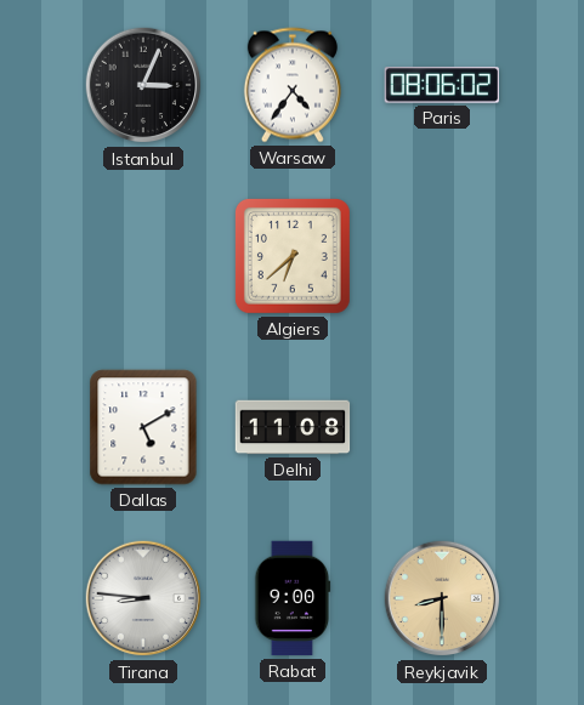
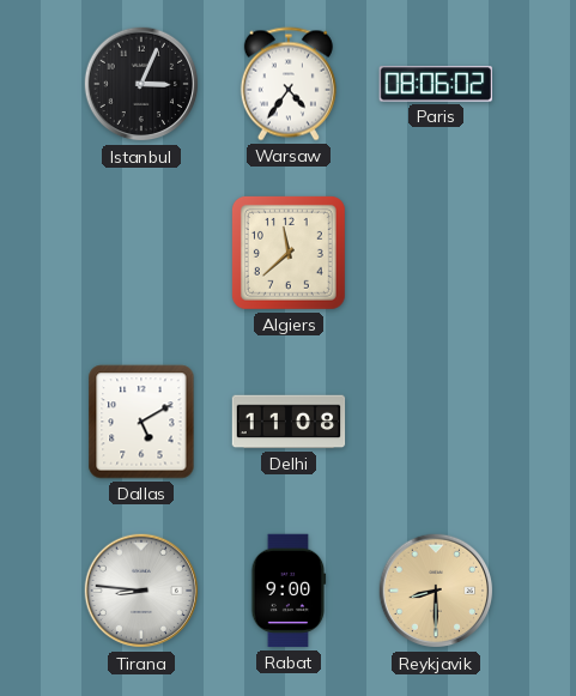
Algiers: 6:38 -> 11:38 (289, 253)
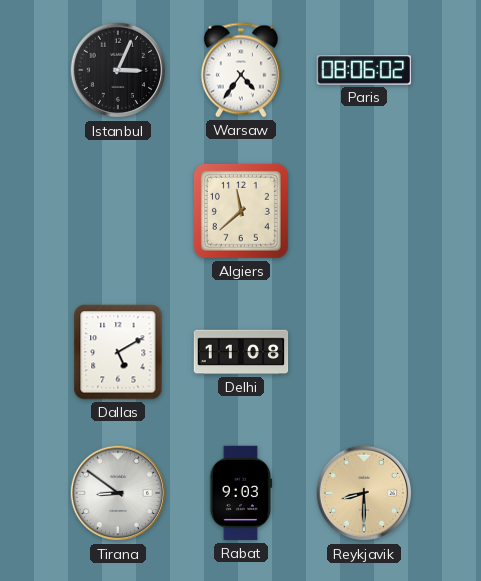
Tirana: 8:46 -> 8:51 (118, 493)
Rabat: 9:00 -> 9:03 (241, 493)
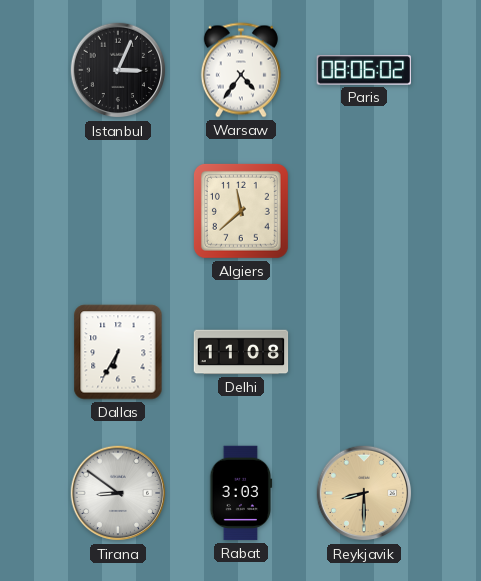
Dallas: 5:10 -> 6:35 (118, 352)
Rabat: 9:03 -> 3:03 (241, 493)
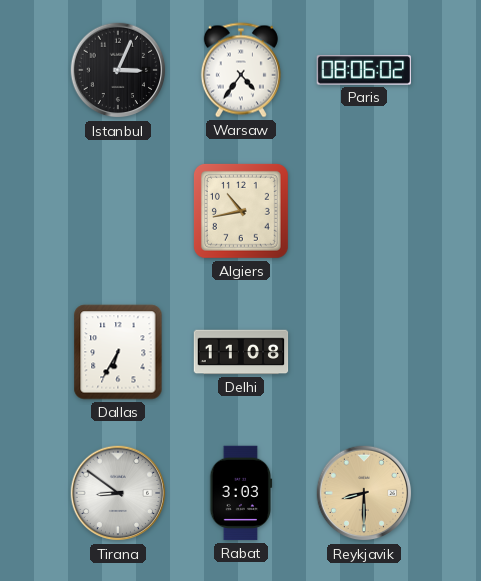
Algiers: 11:38 -> 10:43 (241, 211)
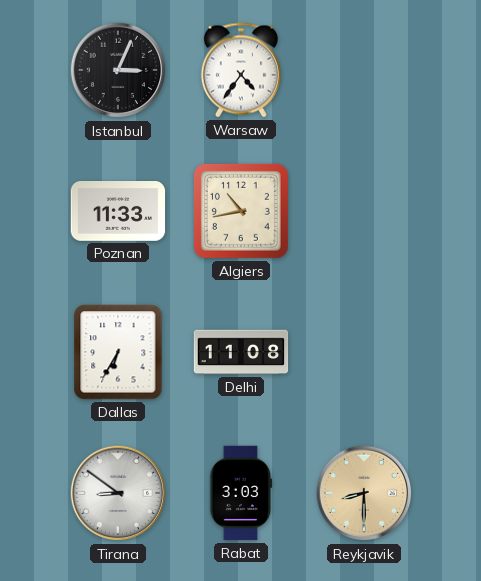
Paris: 08:06 -> none (363, 70)
Poznan: none -> 11:33 (118, 212)
